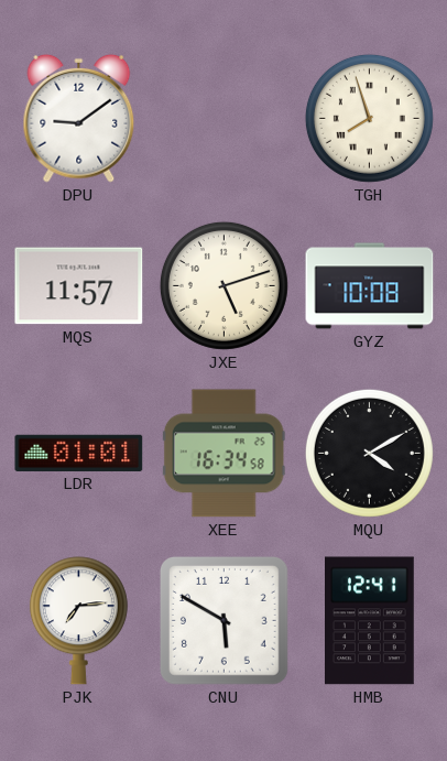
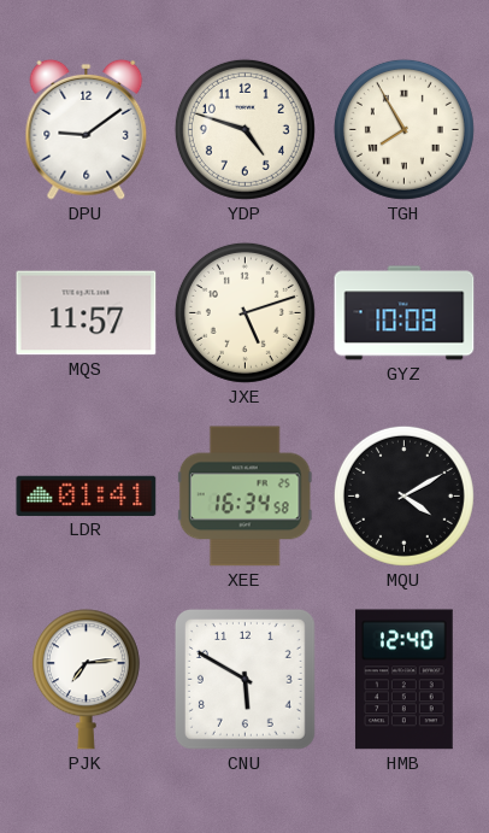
YDP: none -> 4:48 (244, 129)
TGH: 7:57 -> 7:55 (403, 129)
LDR: 01:01 -> 01:41 (87, 495)
HMB: 12:41 -> 12:40 (405, 680)
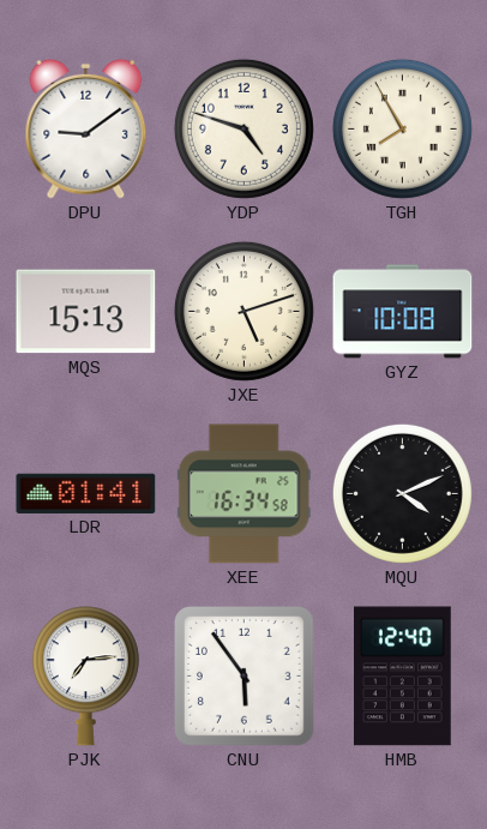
MQS: 11:57 -> 15:13 (86, 312)
MQU: 4:10 -> 4:11 (402, 493)
CNU: 5:50 -> 5:54 (243, 675)
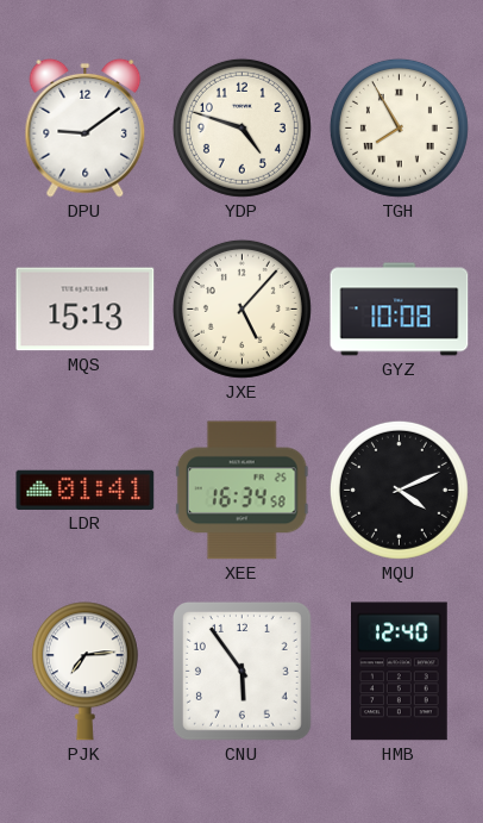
JXE: 5:12 -> 5:07 (241, 308)
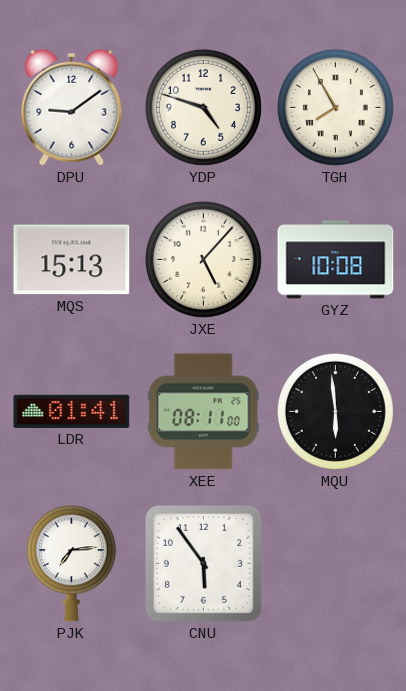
XEE: 16:34 -> 08:11 (203, 412)
MQU: 4:11 -> 5:59 (335, 411)
HMB: 12:40 -> none (400, 672)
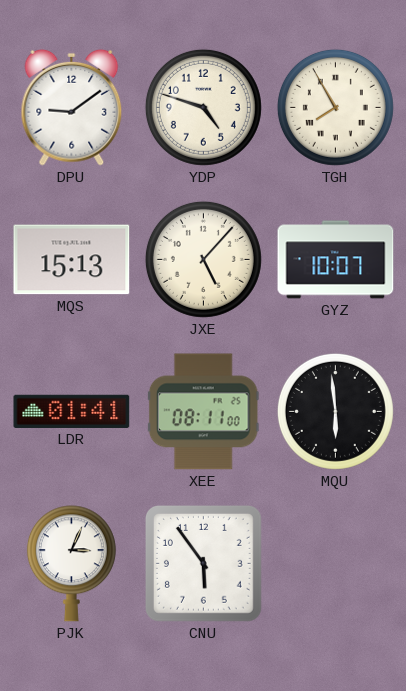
GYZ: 10:08 -> 10:07 (336, 260)
PJK: 7:14 -> 3:04 (71, 564)
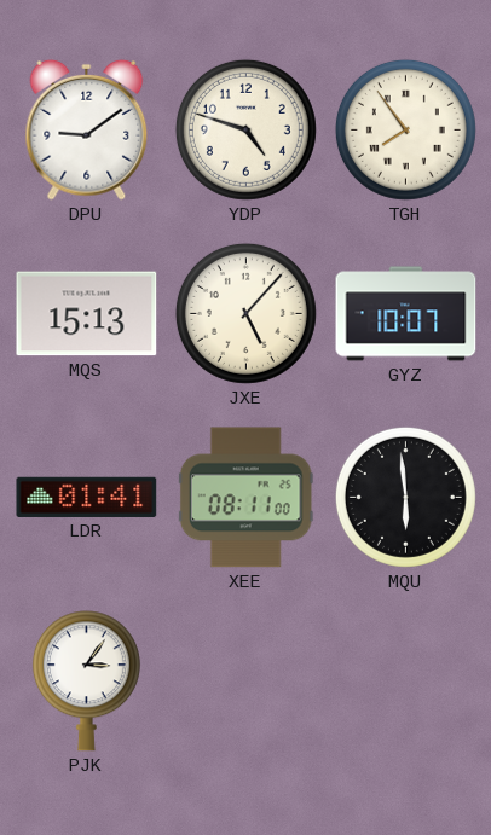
TGH: 7:55 -> 7:54 (405, 129)
PJK: 3:04 -> 3:06 (86, 682)
CNU: 5:54 -> none (203, 563)
